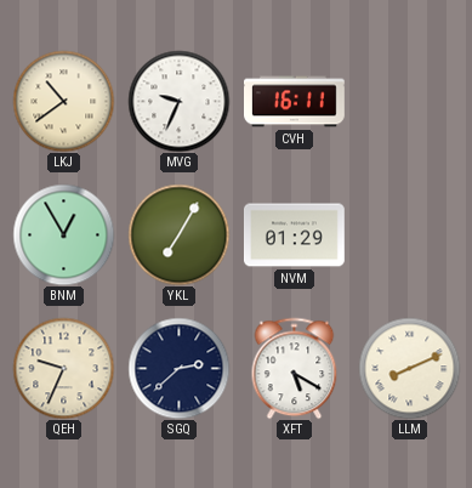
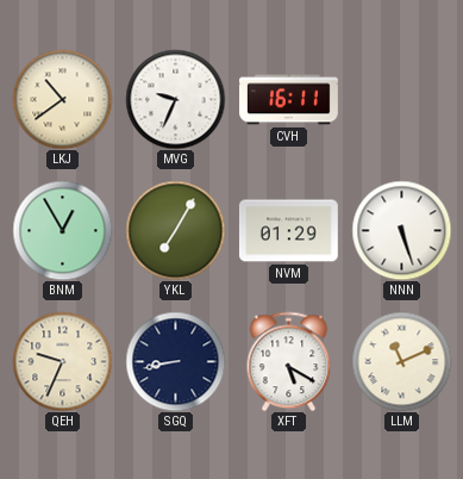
NNN: none -> 5:27 (401, 230)
SGQ: 2:38 -> 8:43 (175, 361)
LLM: 8:11 -> 11:11 (401, 361)
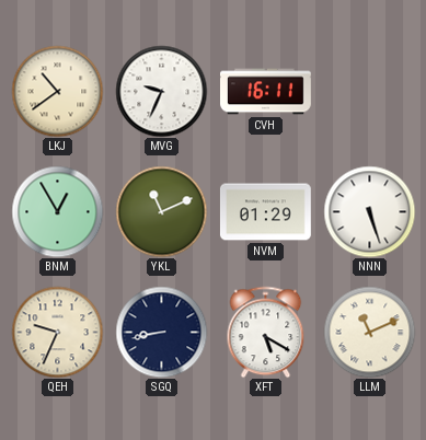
YKL: 7:05 -> 11:11 (161, 211)
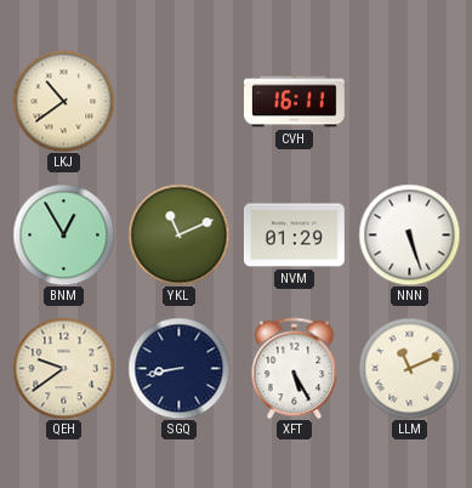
MVG: 9:34 -> none (161, 91)
QEH: 9:34 -> 9:39 (63, 368)
XFT: 5:20 -> 5:25 (295, 368)
